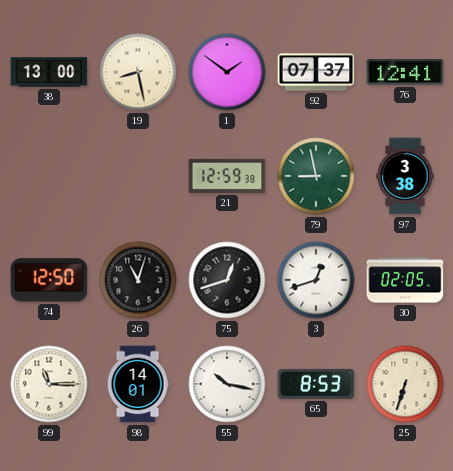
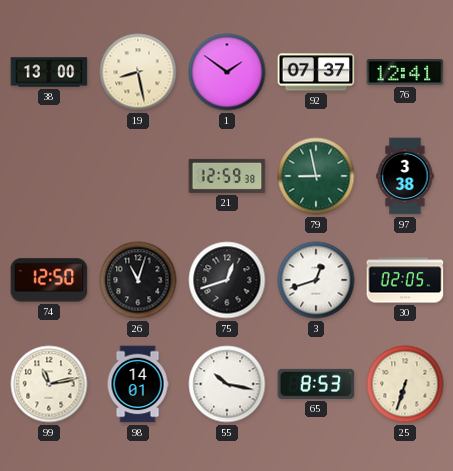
99: 11:15 -> 11:13 (49, 384)
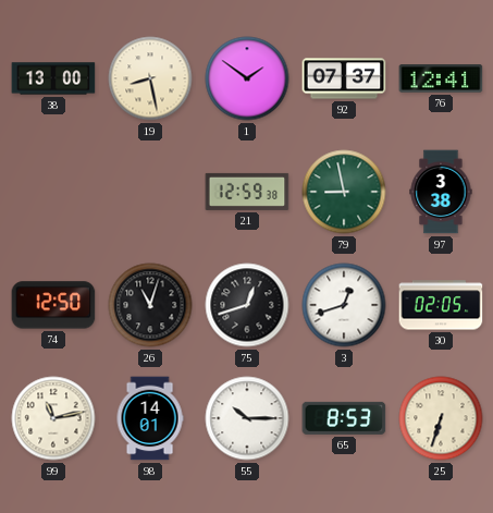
55: 10:17 -> 10:15 (247, 418)
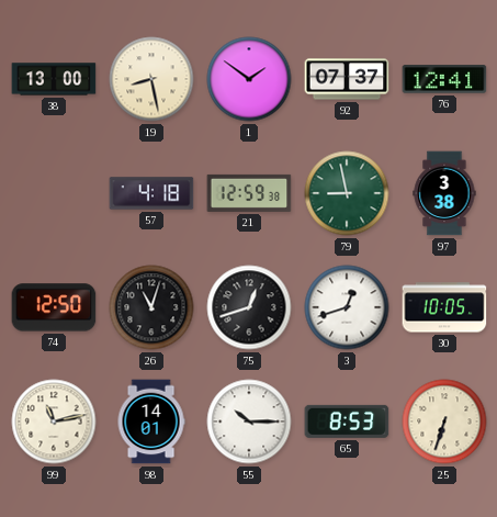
57: none -> 4:18 (151, 193)
30: 02:05 -> 10:05 (444, 307)
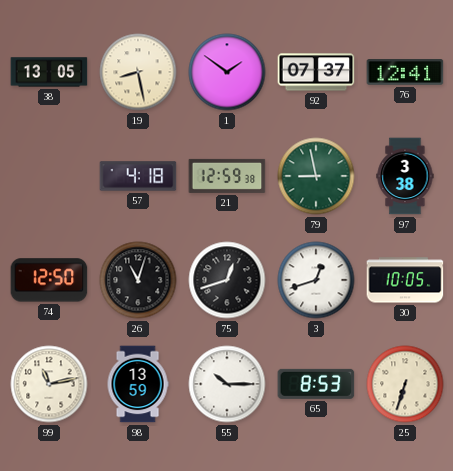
38: 13:00 -> 13:05 (49, 72)
98: 14:01 -> 13:59 (138, 384)
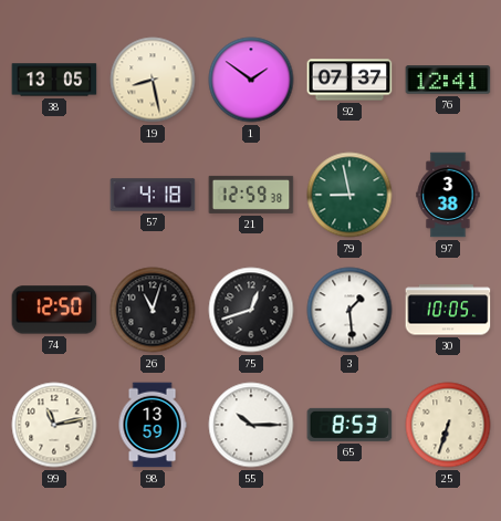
3: 12:42 -> 1:29 (349, 310)
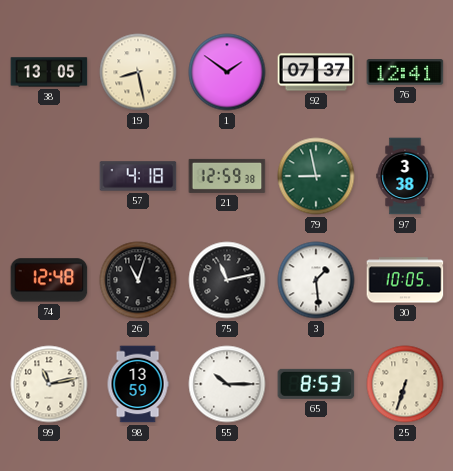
74: 12:50 -> 12:48 (49, 280)
75: 12:42 -> 11:13 (227, 280)
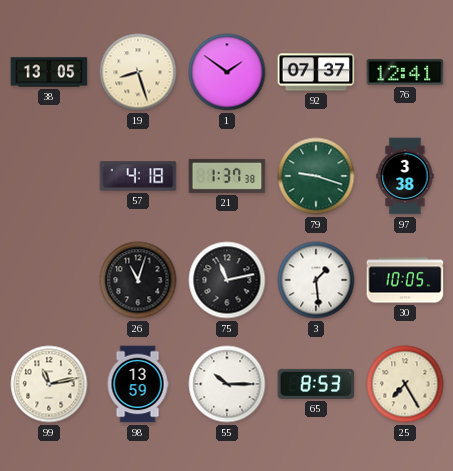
19: 8:28 -> 8:27 (138, 72)
21: 12:59 -> 1:37 (227, 176)
79: 8:58 -> 9:18 (316, 176)
74: 12:48 -> none (49, 280)
25: 6:33 -> 7:25 (405, 384)
